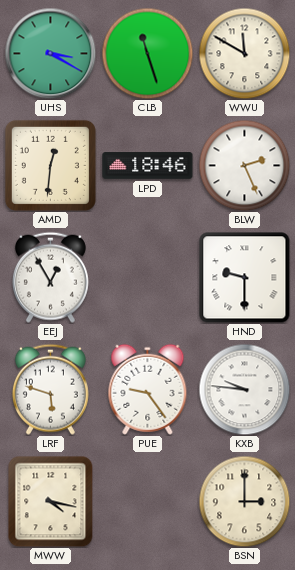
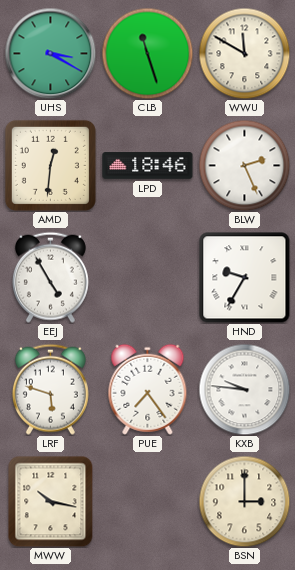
EEJ: 12:55 -> 4:55 (50, 277)
HND: 9:30 -> 9:35 (245, 278)
PUE: 9:24 -> 7:24 (148, 389)
MWW: 4:17 -> 10:17 (51, 501)
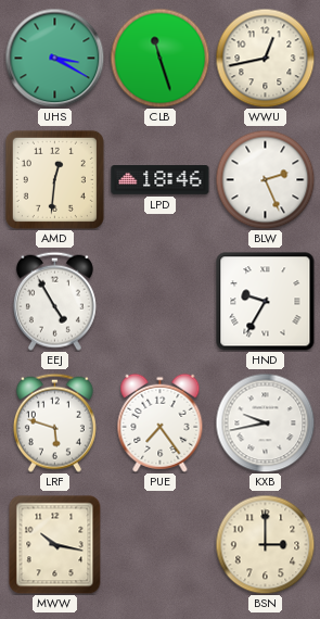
WWU: 11:50 -> 12:43 (265, 58)
KXB: 9:46 -> 9:43 (265, 422)
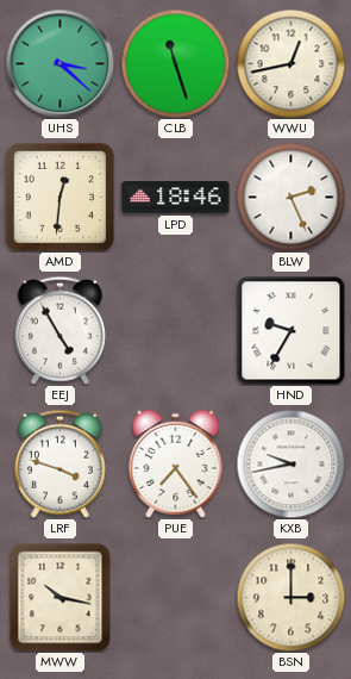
UHS: 3:20 -> 3:22 (59, 63)
LRF: 5:48 -> 3:48 (59, 463)
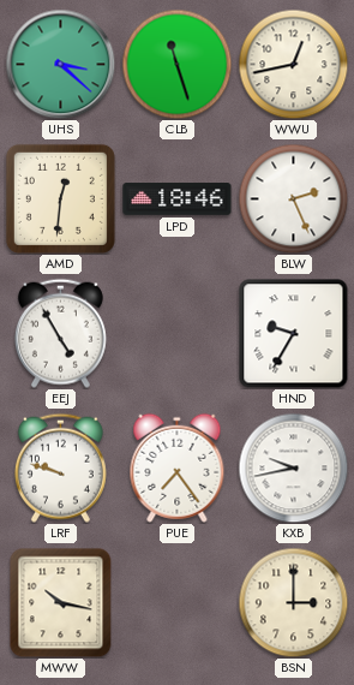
LRF: 3:48 -> 9:48 (60, 467)
